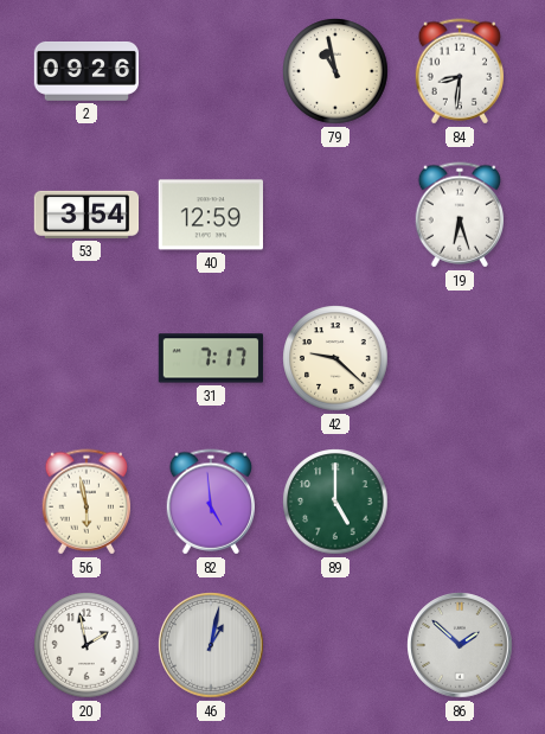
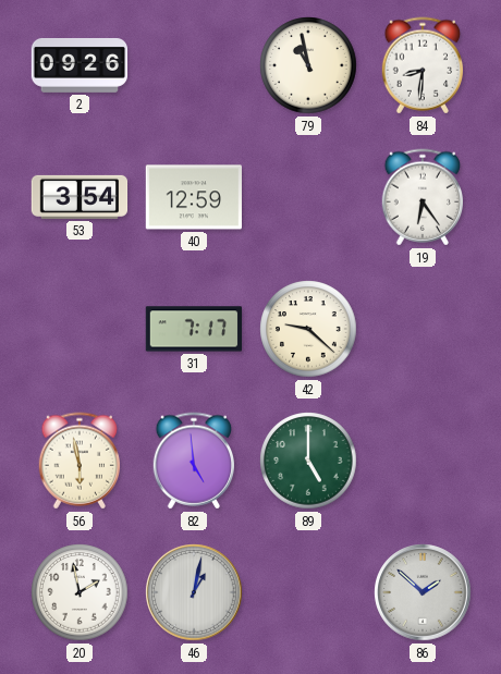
19: 6:27 -> 6:24 (423, 197)
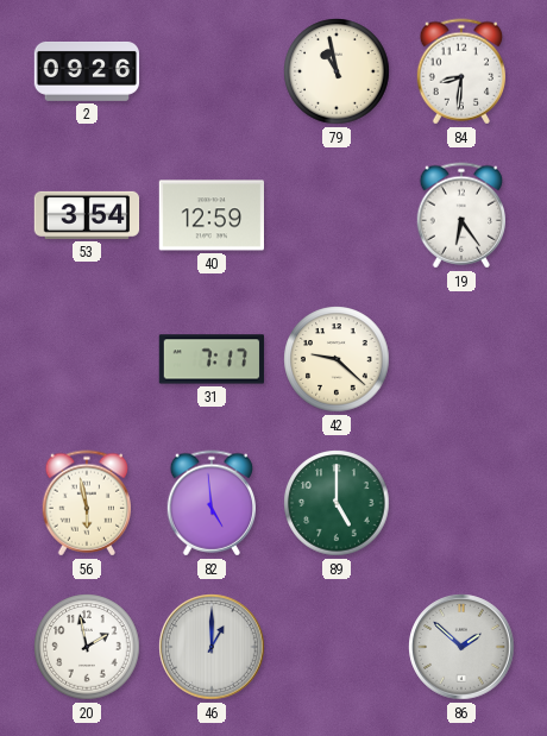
46: 1:02 -> 1:00 (212, 647)
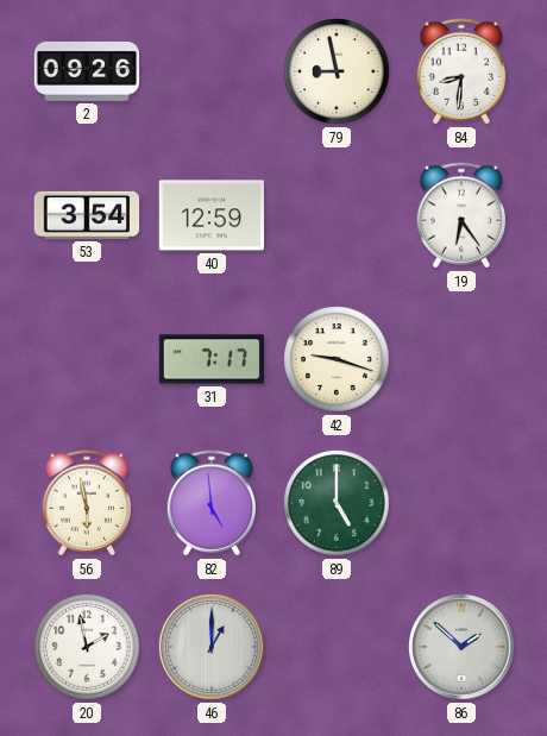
79: 10:58 -> 8:58 (337, 71)
42: 9:22 -> 9:18 (337, 359)
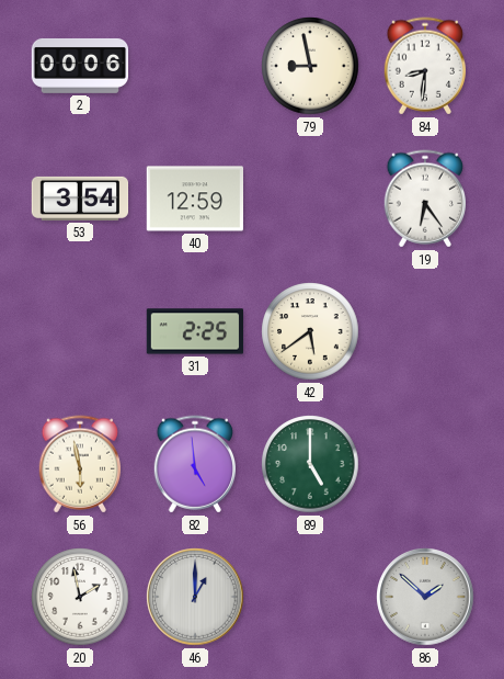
2: 09:26 -> 00:06 (80, 66)
31: 7:17 -> 2:25 (195, 331)
42: 9:18 -> 5:39 (310, 331)
